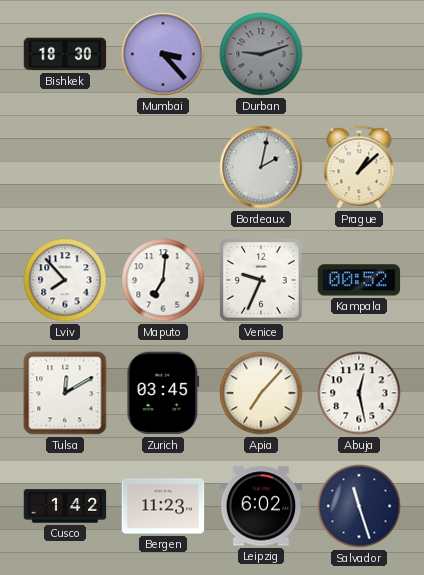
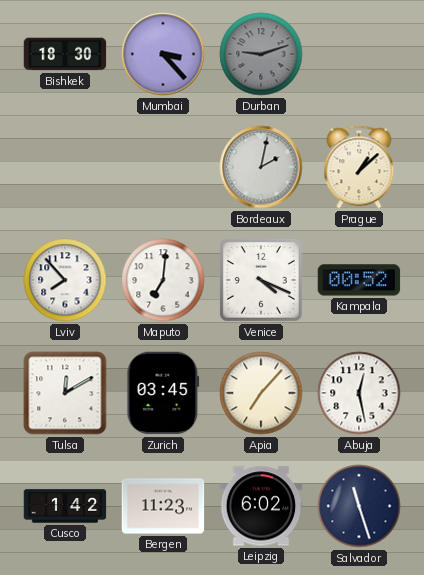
Venice: 9:34 -> 4:19 (261, 280)
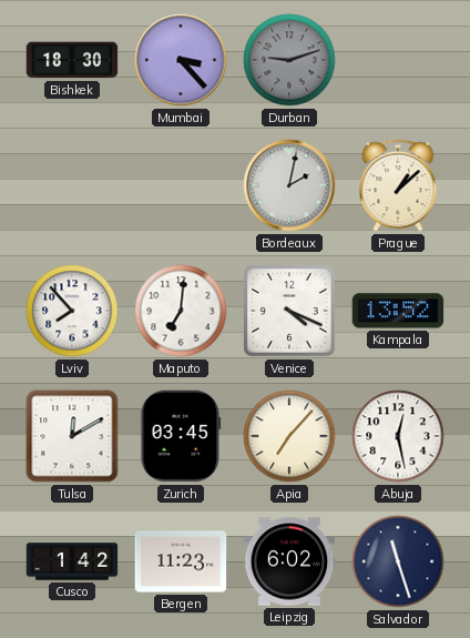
Kampala: 00:52 -> 13:52 (398, 311)
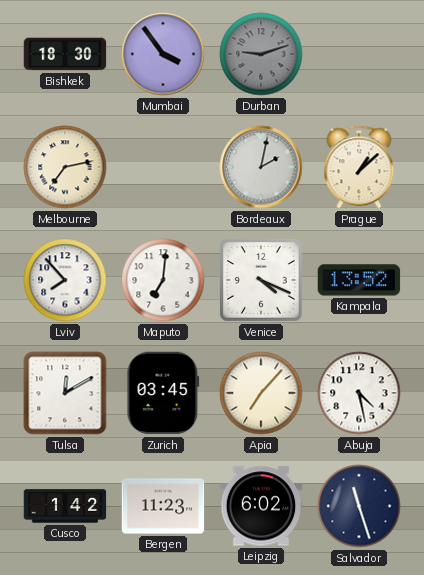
Mumbai: 3:23 -> 3:54 (163, 54)
Melbourne: none -> 7:13 (65, 167)
Abuja: 12:28 -> 4:28 (359, 393)
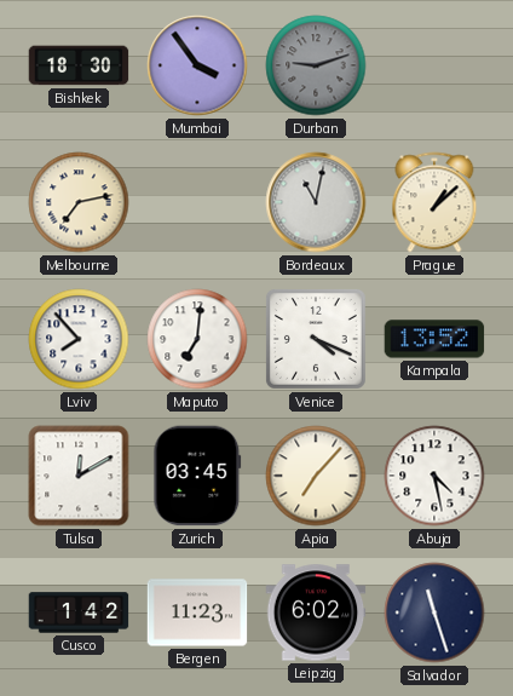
Bordeaux: 2:02 -> 11:02 (316, 202)
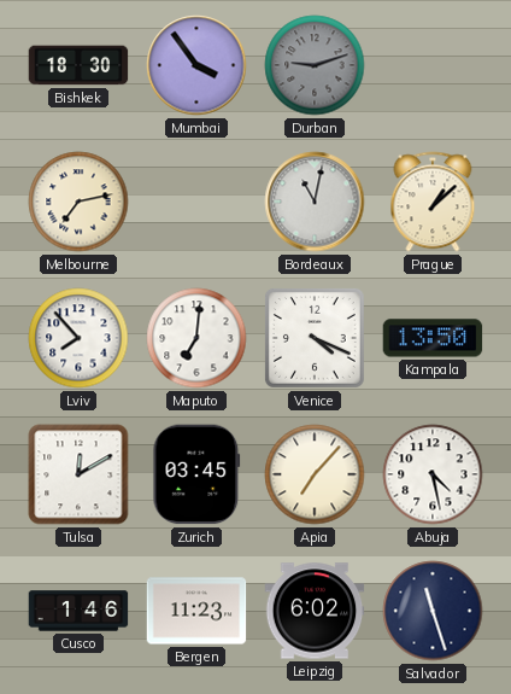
Kampala: 13:52 -> 13:50 (433, 338)
Cusco: 1:42 -> 1:46 (78, 611)
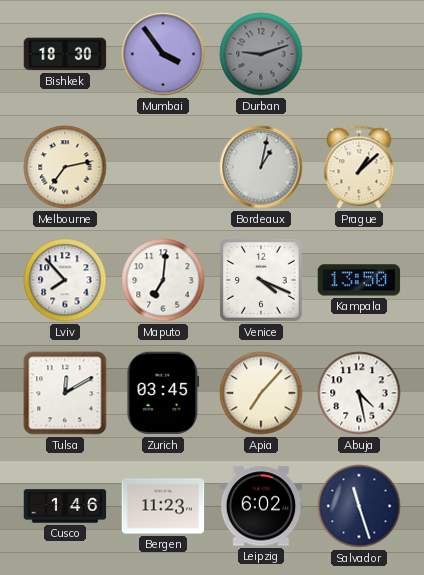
Bordeaux: 11:02 -> 1:02 (261, 167)
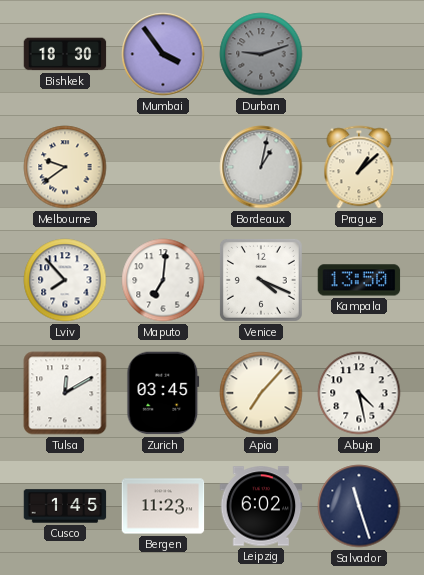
Melbourne: 7:13 -> 9:39 (65, 167)
Cusco: 1:46 -> 1:45 (65, 506)
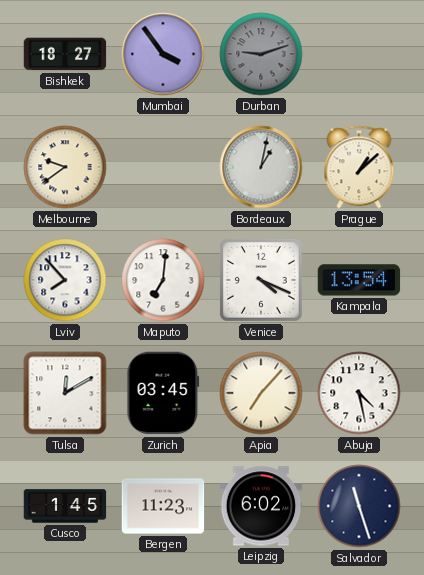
Bishkek: 18:30 -> 18:27 (65, 54)
Kampala: 13:50 -> 13:54 (359, 280)
